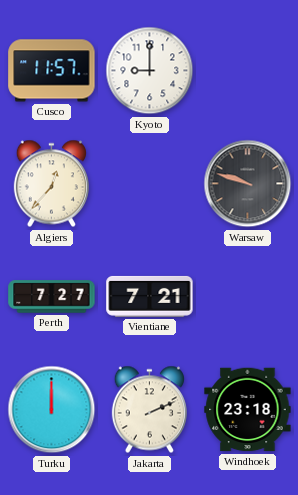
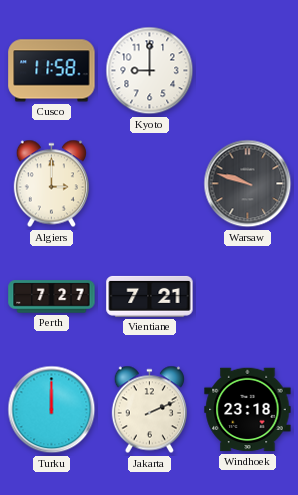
Cusco: 11:57 -> 11:58 (52, 71)
Algiers: 12:37 -> 3:00 (51, 184)
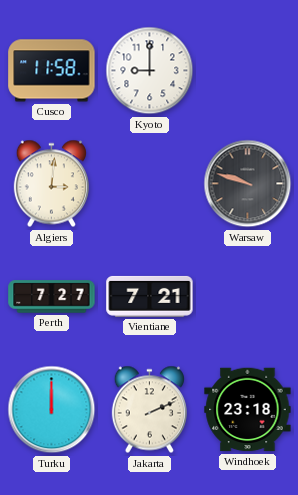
Algiers: 3:00 -> 3:01 (51, 184)
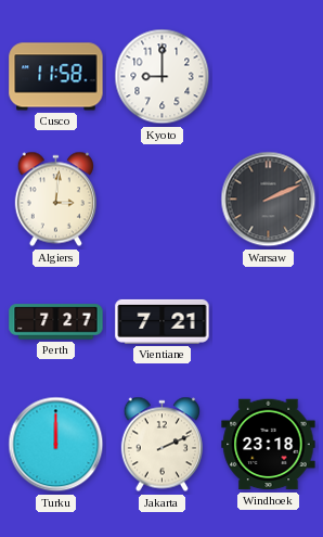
Warsaw: 9:48 -> 2:11 (269, 200)
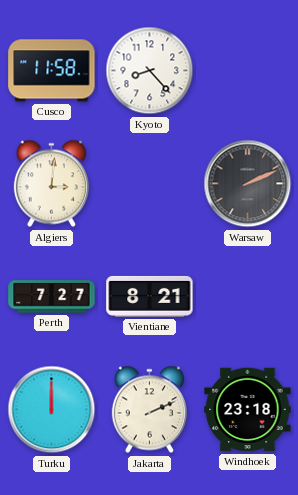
Kyoto: 9:00 -> 8:23 (150, 71)
Vientiane: 7:21 -> 8:21 (150, 296)
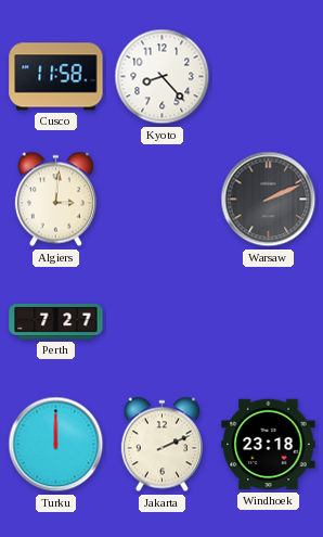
Vientiane: 8:21 -> none (150, 296)
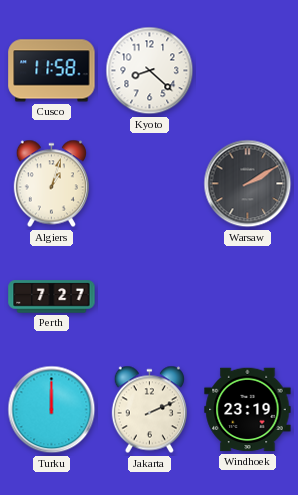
Kyoto: 8:23 -> 8:22 (150, 71)
Algiers: 3:01 -> 1:03 (51, 184)
Warsaw: 2:11 -> 2:10 (248, 184)
Windhoek: 23:18 -> 23:19 (248, 410)
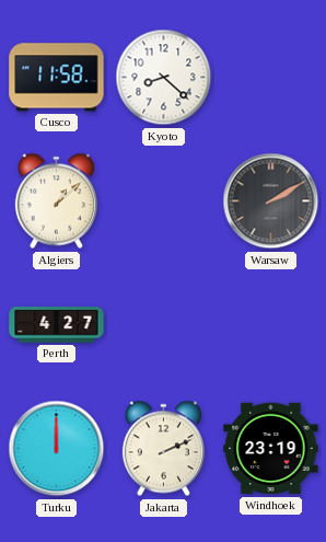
Algiers: 1:03 -> 1:08 (56, 201)
Perth: 7:27 -> 4:27 (57, 325)
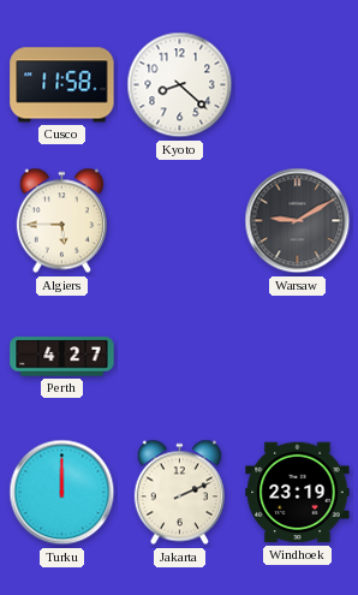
Algiers: 1:08 -> 5:45 (61, 221)
Warsaw: 2:10 -> 9:10 (298, 221)
